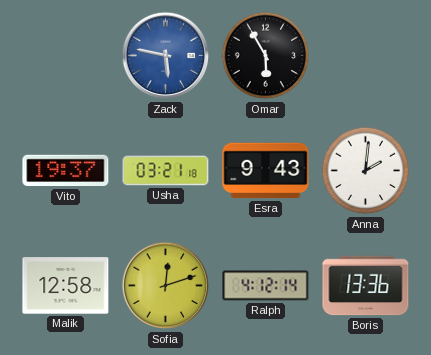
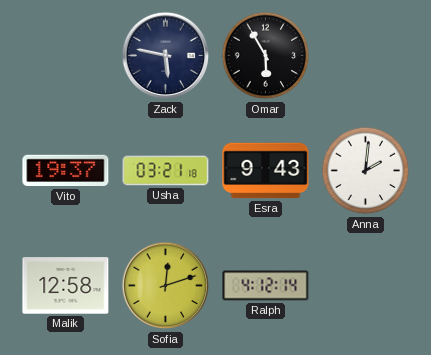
Zack dial: blue -> navy (166, 56)
Boris: 13:36 -> none (366, 286)
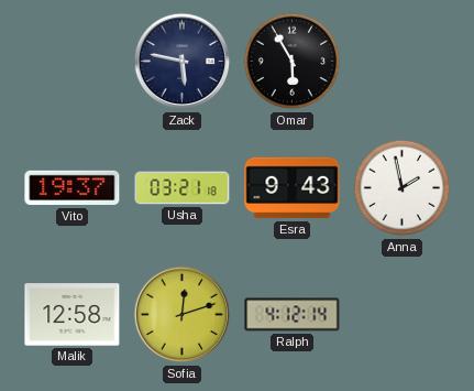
Anna: 2:01 -> 1:58 (403, 188)
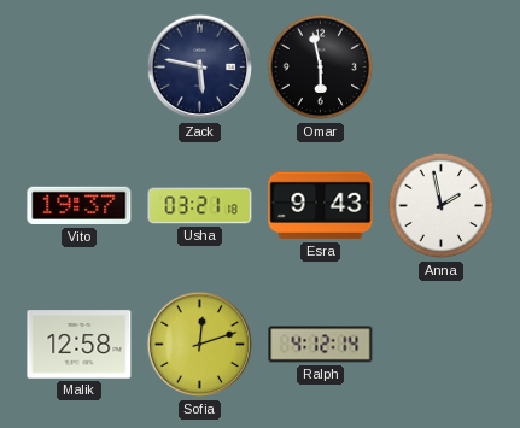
Omar: 5:55 -> 5:58 (321, 68)
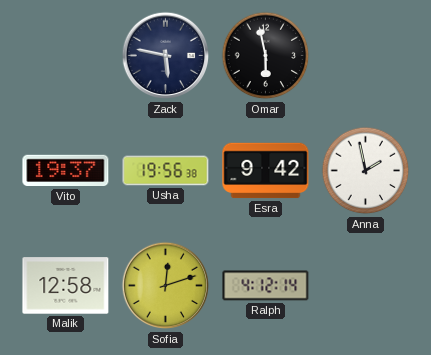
Usha: 03:21 -> 19:56 (166, 171)
Esra: 9:43 -> 9:42 (266, 171)
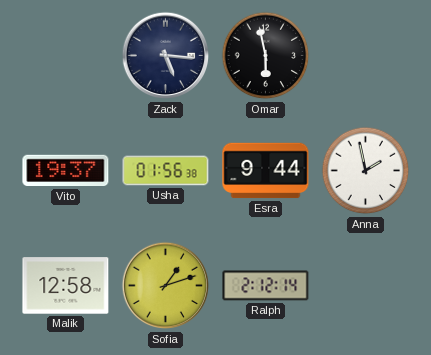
Zack: 5:47 -> 5:16 (166, 56)
Usha: 19:56 -> 01:56 (166, 171)
Esra: 9:42 -> 9:44 (266, 171)
Sofia: 12:12 -> 1:12 (166, 286)
Ralph: 4:12 -> 2:12 (266, 286)
